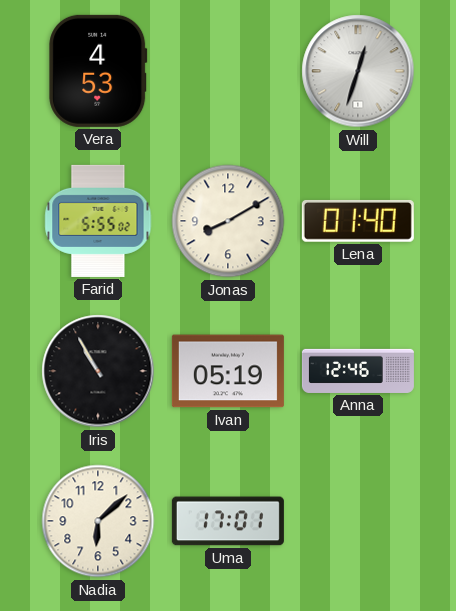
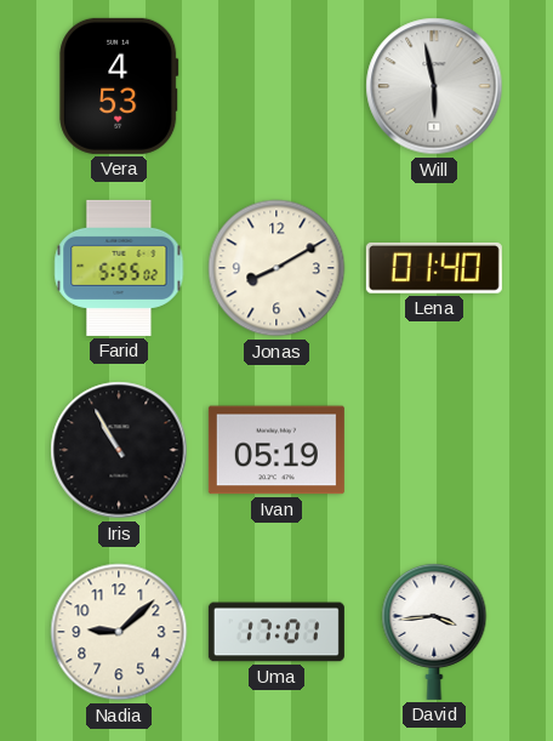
Will: 12:33 -> 5:58 (434, 86)
Anna: 12:46 -> none (358, 371)
Nadia: 6:08 -> 9:08 (119, 632)
David: none -> 3:44 (434, 631)
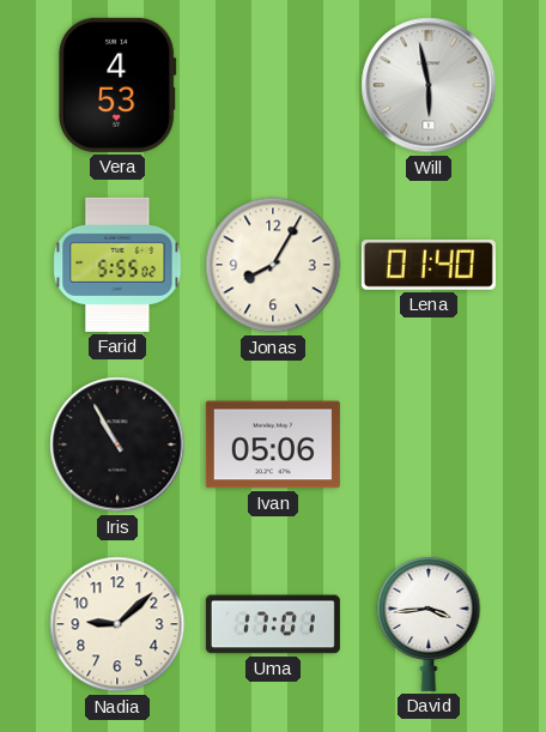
Jonas: 8:10 -> 8:05 (273, 265)
Ivan: 05:19 -> 05:06 (273, 444)
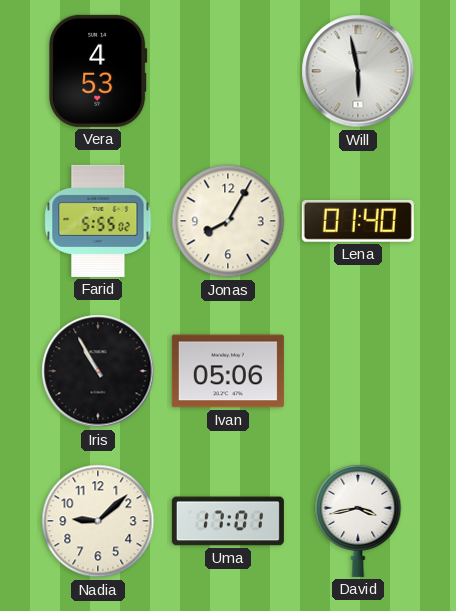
David: 3:44 -> 3:43 (358, 520)
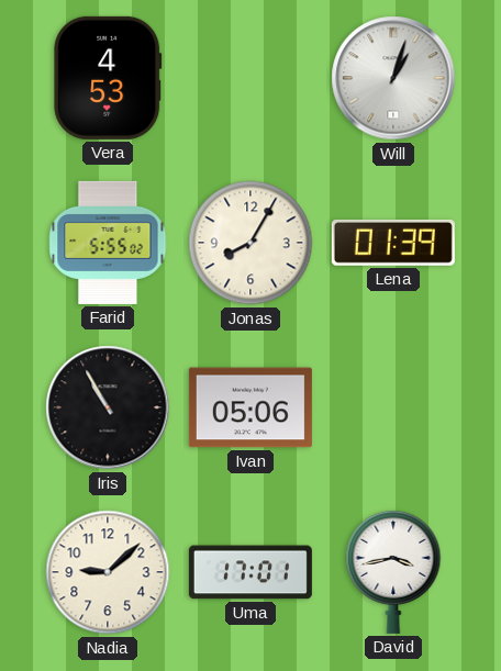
Will: 5:58 -> 1:03 (393, 78)
Lena: 01:40 -> 01:39 (393, 243)
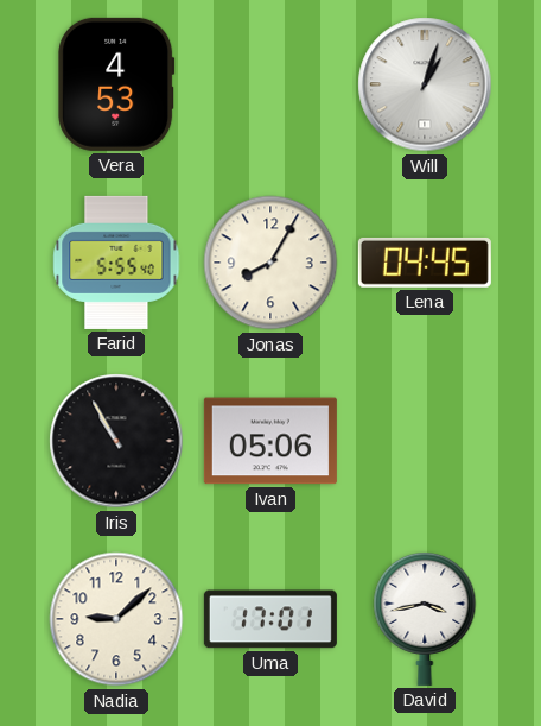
Farid: 5:55:02 -> 5:55:40 (116, 263)
Lena: 01:39 -> 04:45 (425, 263)
